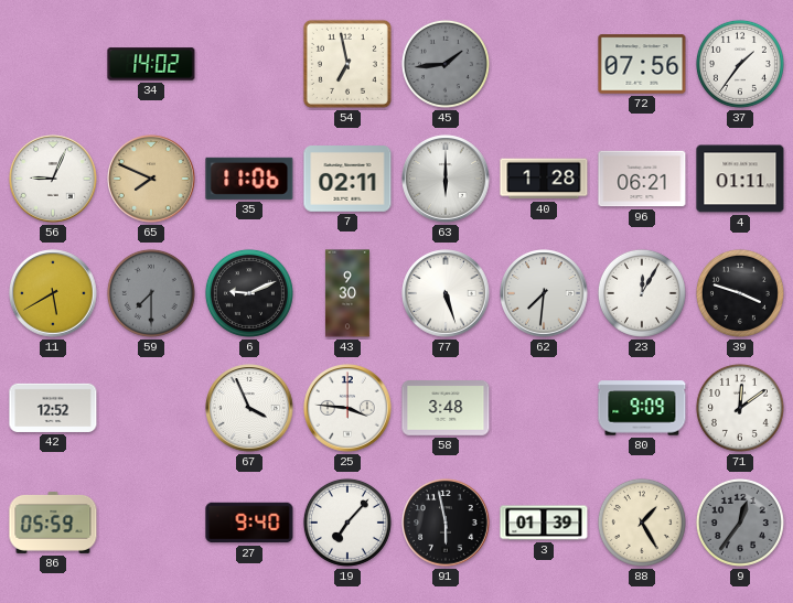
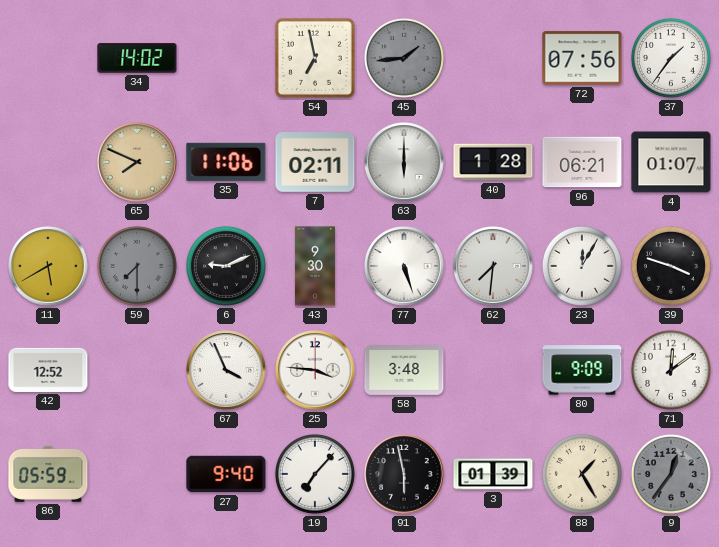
56: 9:04 -> none (53, 179)
4: 01:11 -> 01:07 (671, 162)
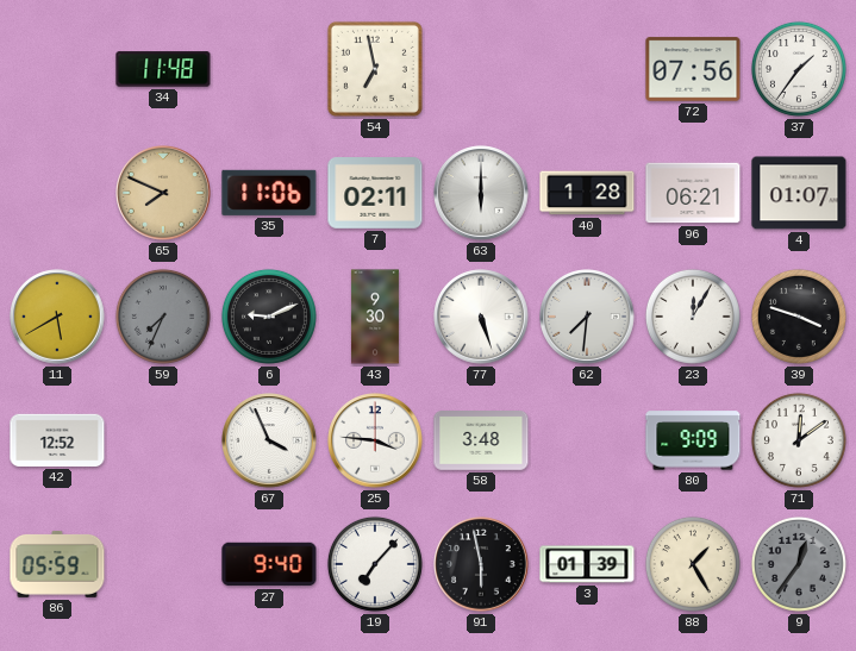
34: 14:02 -> 11:48 (163, 69)
45: 1:44 -> none (404, 58)
59: 7:30 -> 7:34 (163, 317)
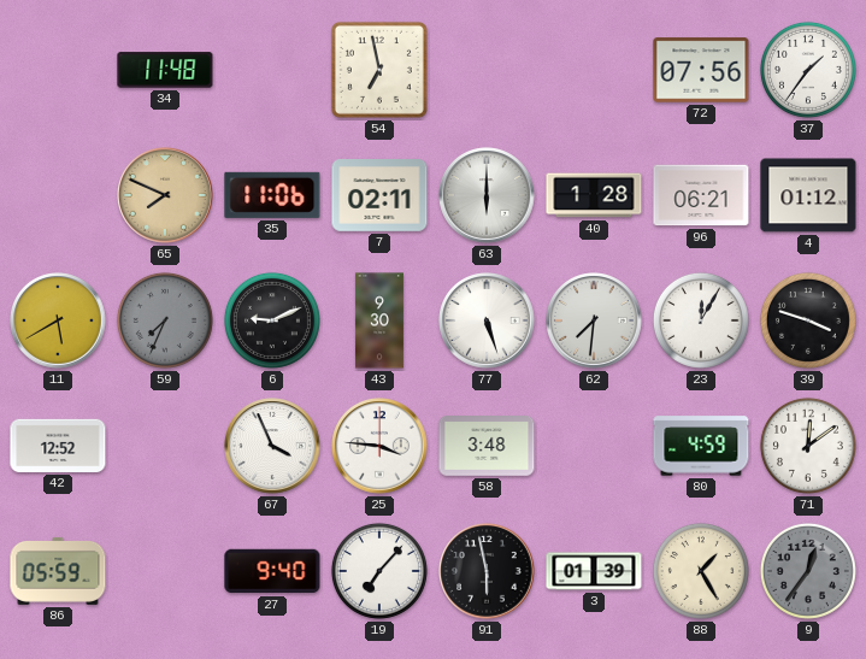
4: 01:07 -> 01:12 (808, 195)
80: 9:09 -> 4:59 (701, 446)
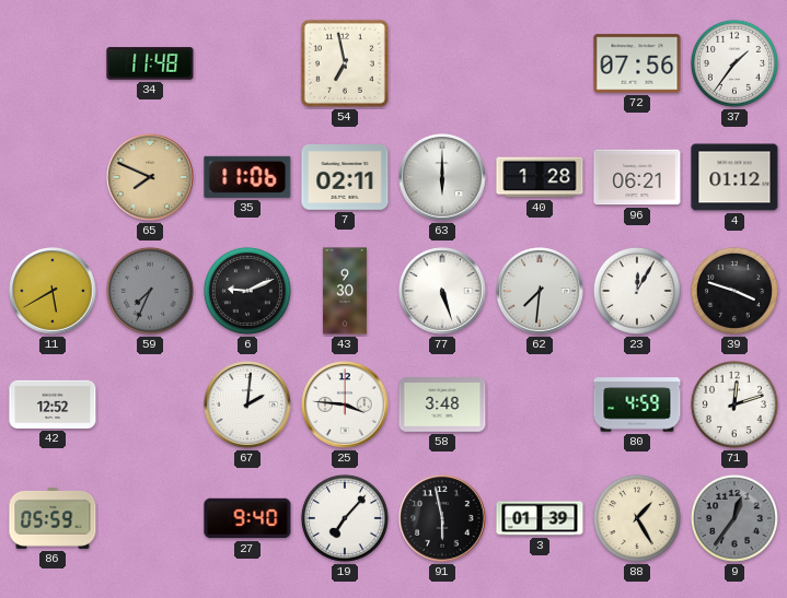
67: 3:56 -> 2:01 (247, 404)
71: 12:09 -> 12:12 (734, 404)
